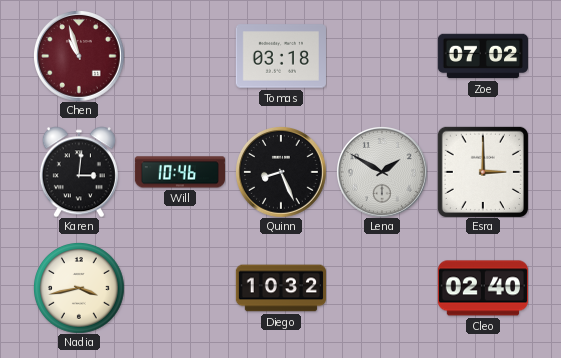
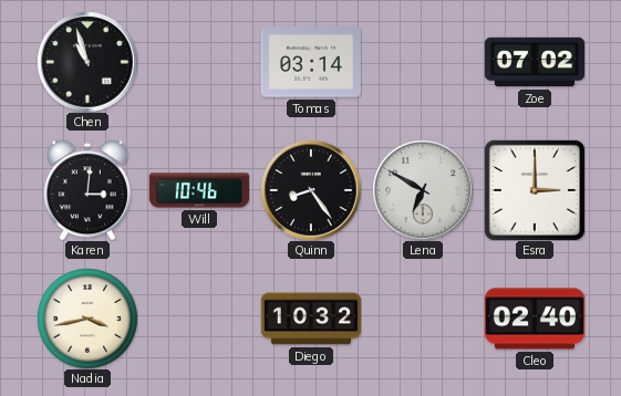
Chen dial: burgundy -> black (87, 62)
Tomas: 03:18 -> 03:14 (310, 62)
Quinn: 8:26 -> 8:24 (311, 190)
Lena: 1:50 -> 6:50 (423, 190)
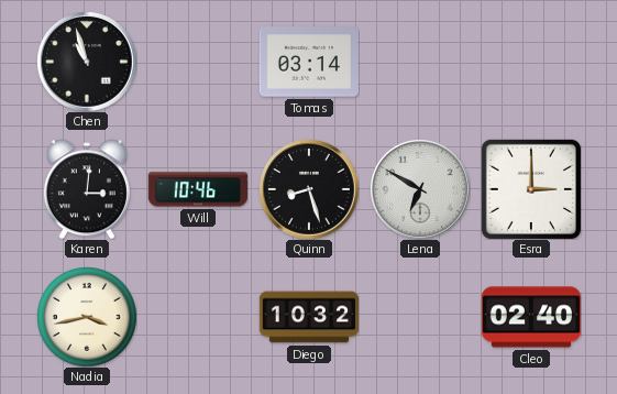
Zoe: 07:02 -> none (534, 62)
Quinn: 8:24 -> 8:27 (309, 189)
